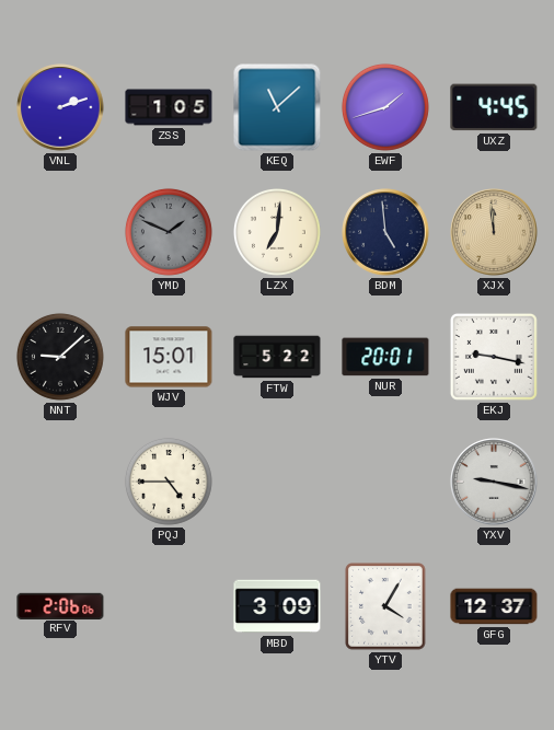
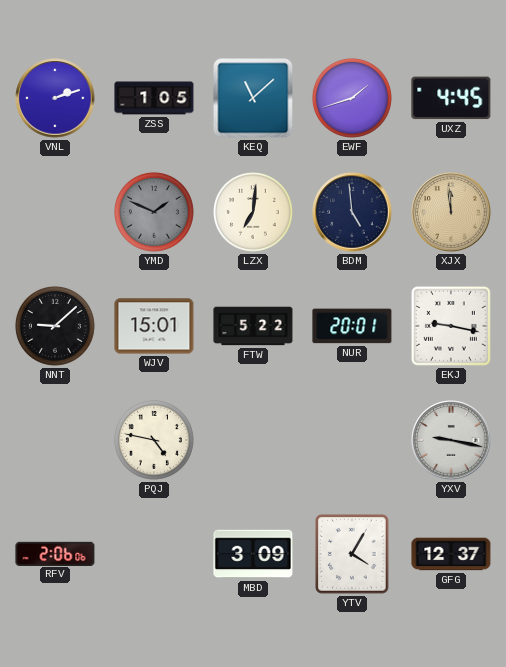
PQJ: 4:45 -> 4:47 (154, 440)
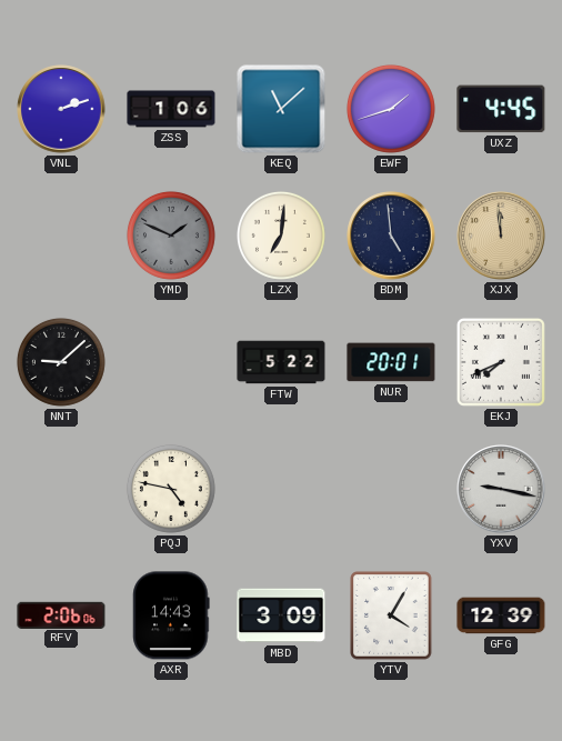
ZSS: 1:05 -> 1:06 (171, 109)
WJV: 15:01 -> none (154, 326)
EKJ: 9:17 -> 7:41 (501, 362)
AXR: none -> 14:43 (171, 615)
GFG: 12:37 -> 12:39 (501, 615)
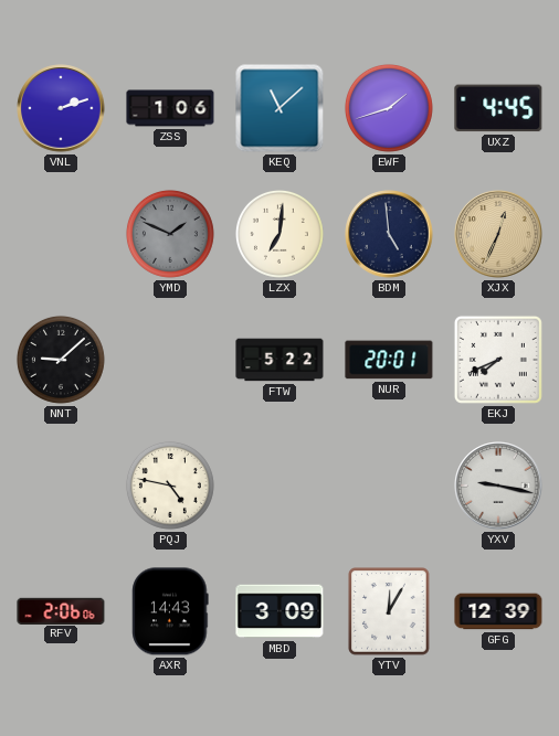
XJX: 11:59 -> 12:34 (498, 234)
YTV: 4:05 -> 12:05 (389, 611)
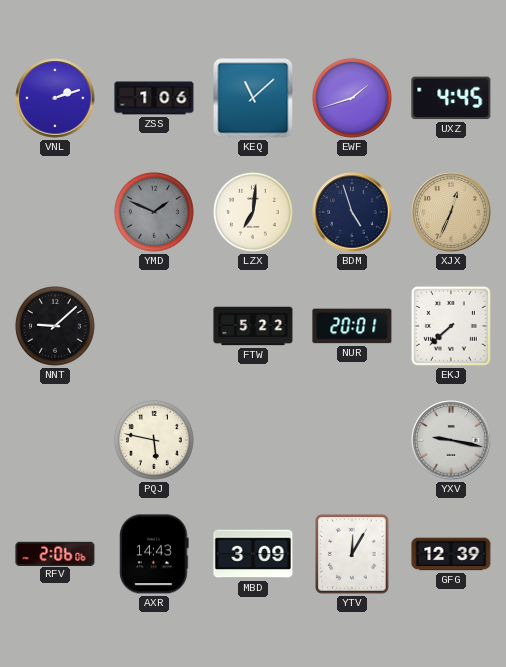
BDM: 4:59 -> 4:57 (352, 212)
EKJ: 7:41 -> 7:38 (451, 326)
PQJ: 4:47 -> 5:47 (154, 440)
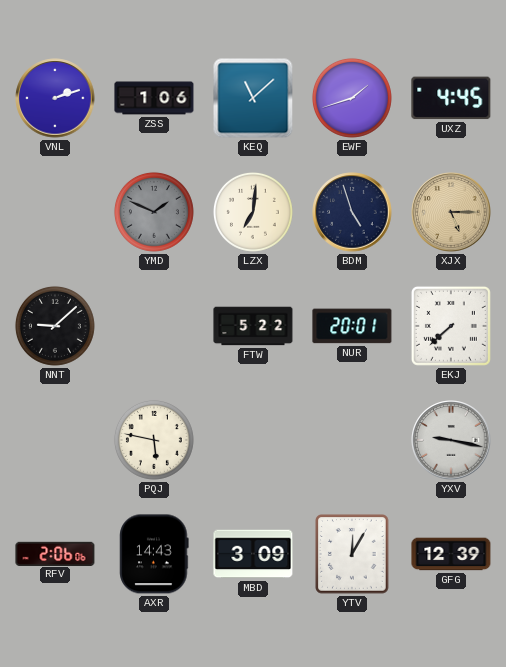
XJX: 12:34 -> 5:15 (451, 212)
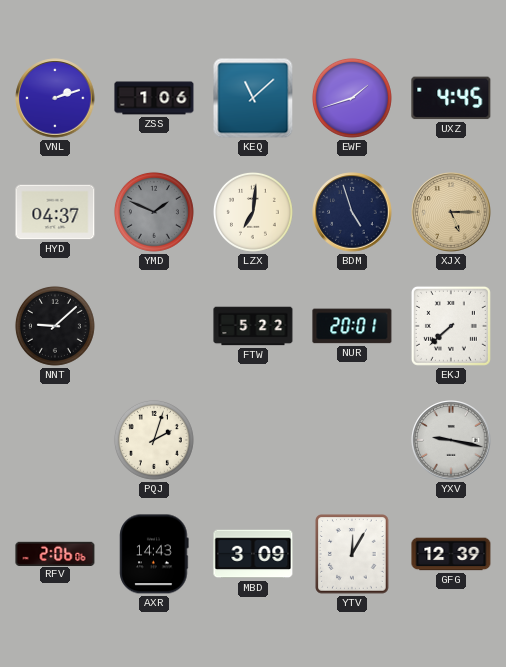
HYD: none -> 04:37 (55, 212)
PQJ: 5:47 -> 2:03 (154, 440)
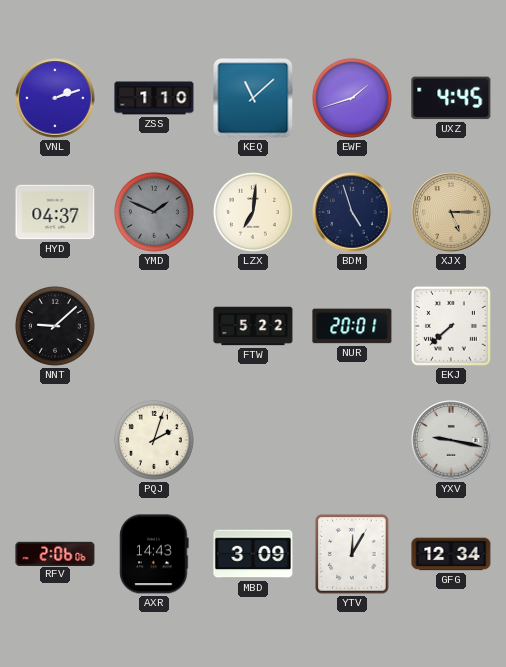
ZSS: 1:06 -> 1:10 (154, 98)
GFG: 12:39 -> 12:34 (451, 554)
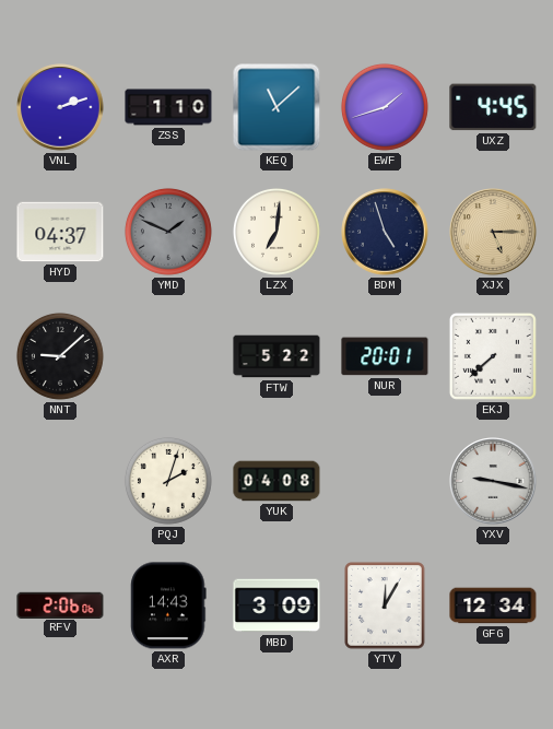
YUK: none -> 04:08 (276, 481)
